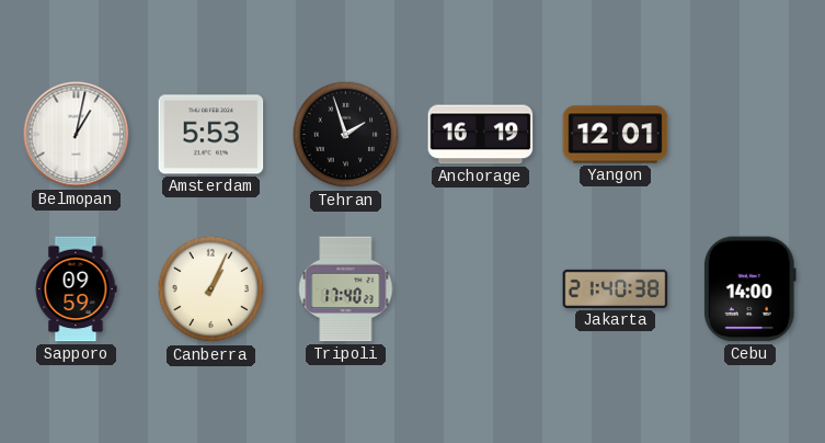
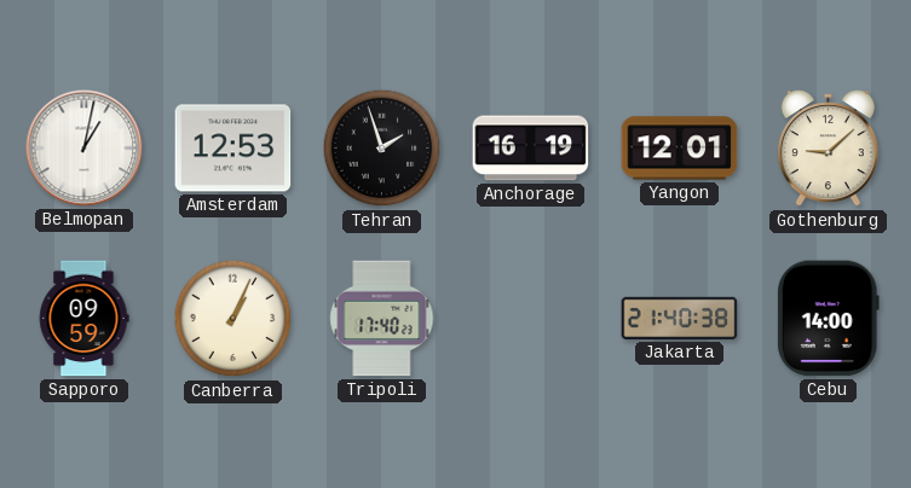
Amsterdam: 5:53 -> 12:53 (233, 149)
Gothenburg: none -> 9:08 (828, 149)
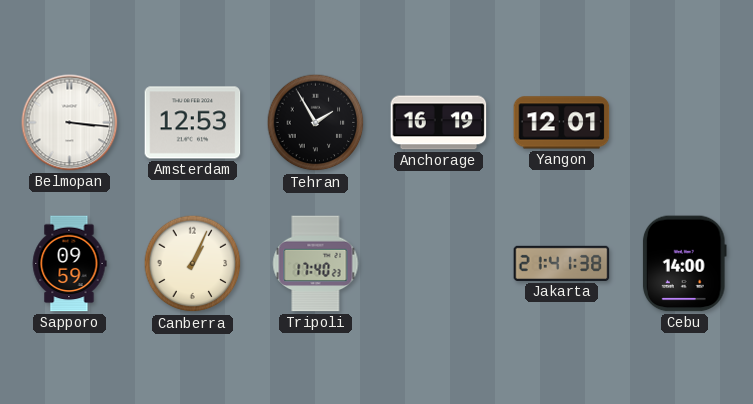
Belmopan: 1:02 -> 3:16 (70, 123)
Tehran: 1:57 -> 1:55 (316, 123)
Gothenburg: 9:08 -> none (828, 149)
Jakarta: 21:40 -> 21:41 (562, 263)
